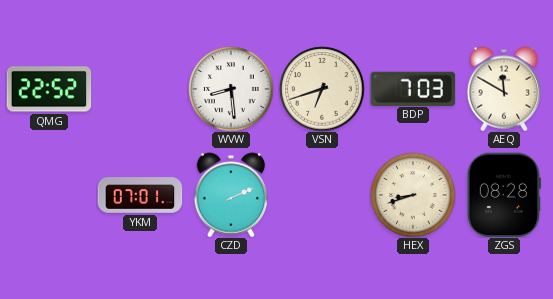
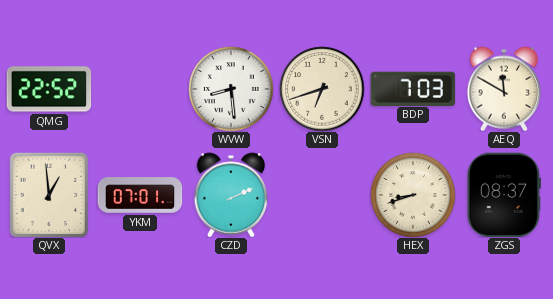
QVX: none -> 12:59 (49, 195)
ZGS: 08:28 -> 08:37 (504, 195)
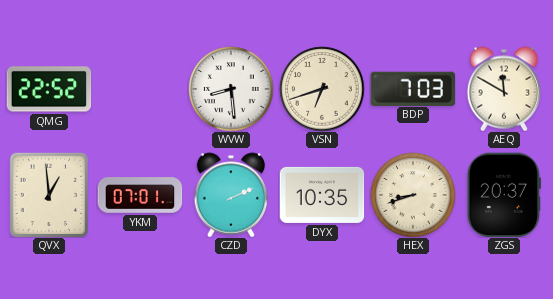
DYX: none -> 10:35 (322, 195)
ZGS: 08:37 -> 20:37 (504, 195)
